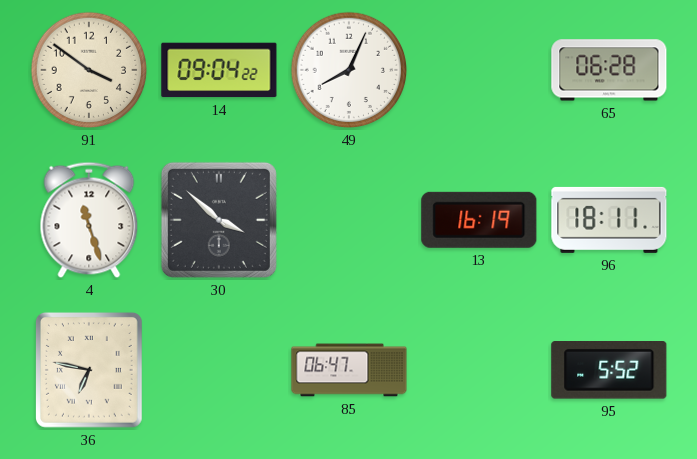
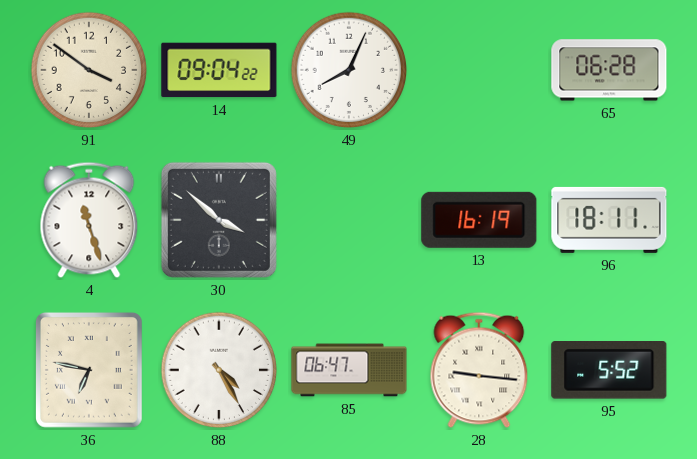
88: none -> 4:25 (219, 370)
28: none -> 9:16 (479, 370)
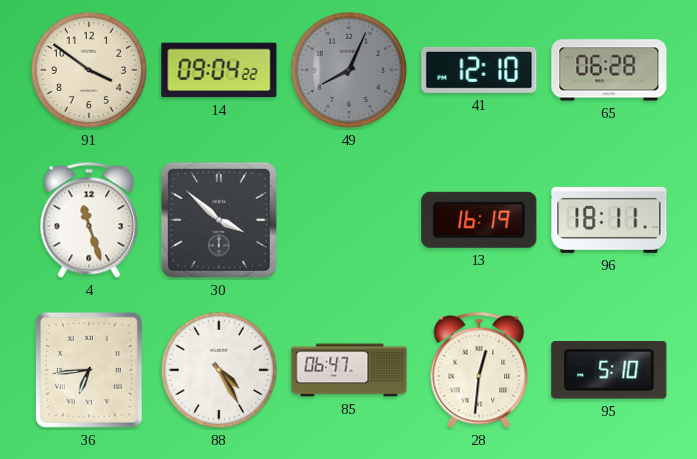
49 dial: white -> grey (349, 70)
41: none -> 12:10 (479, 70)
36: 6:47 -> 6:44 (89, 370)
28: 9:16 -> 12:31 (479, 370)
95: 5:52 -> 5:10 (609, 371)
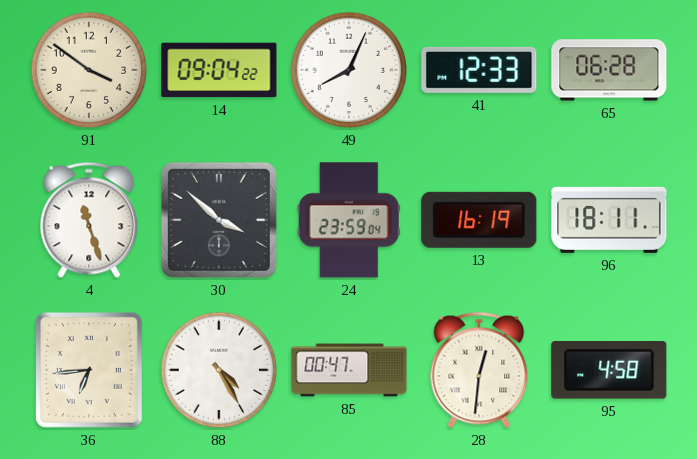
49 dial: grey -> white (349, 70)
41: 12:10 -> 12:33 (479, 70)
24: none -> 23:59 (349, 220)
85: 06:47 -> 00:47 (349, 370)
95: 5:10 -> 4:58 (609, 371)
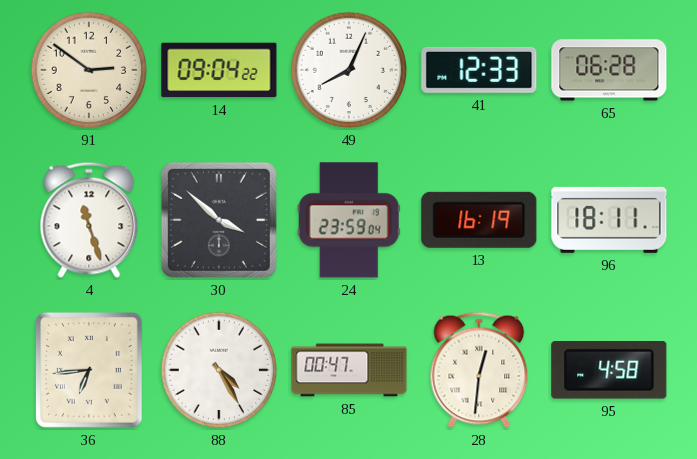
91: 3:51 -> 2:51 (89, 70)
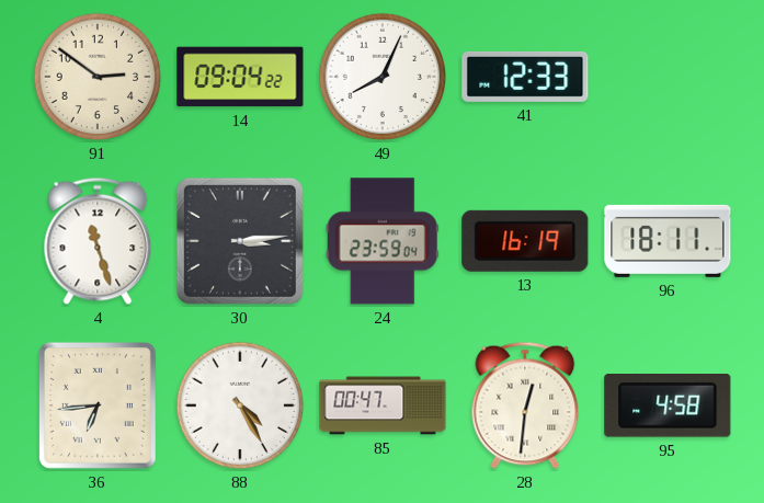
65: 06:28 -> none (609, 70)
30: 3:52 -> 3:14 (240, 241)
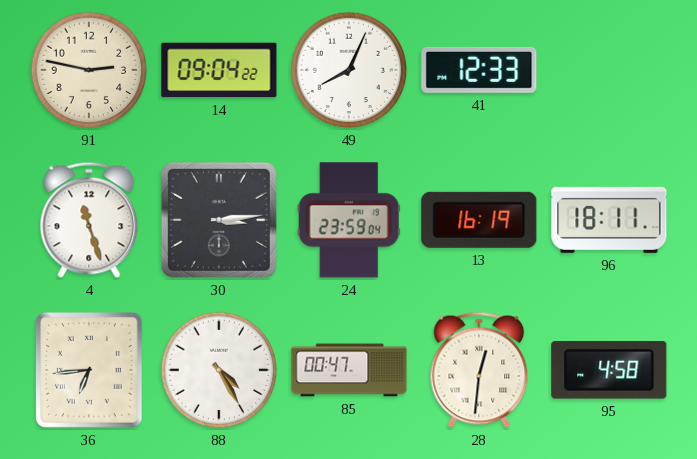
91: 2:51 -> 2:47 (89, 70)
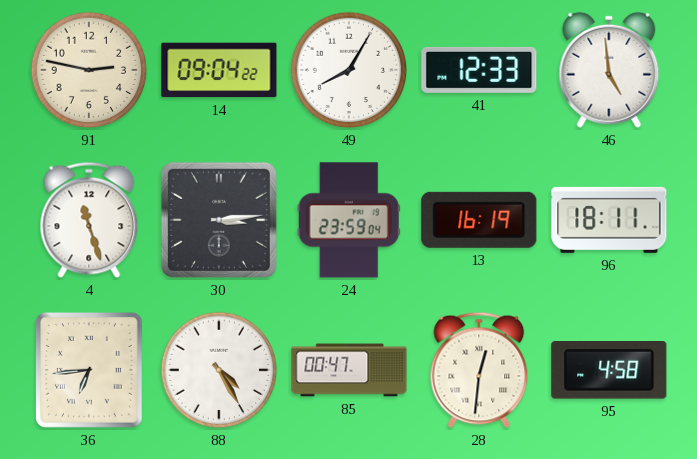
49: 8:04 -> 8:05 (349, 70)
46: none -> 4:59 (609, 70)
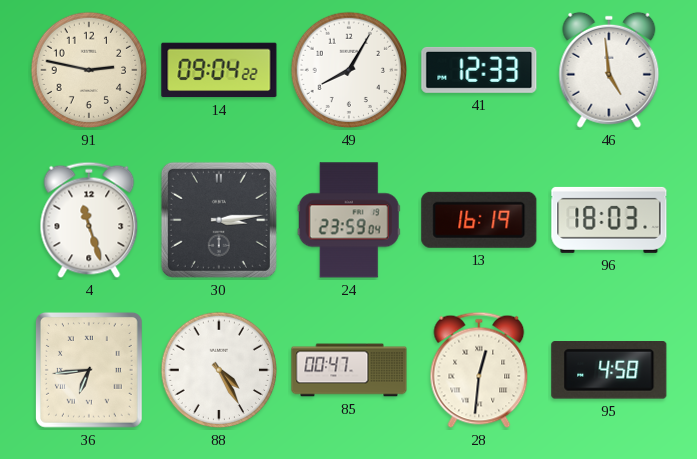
96: 18:11 -> 18:03 (609, 220)
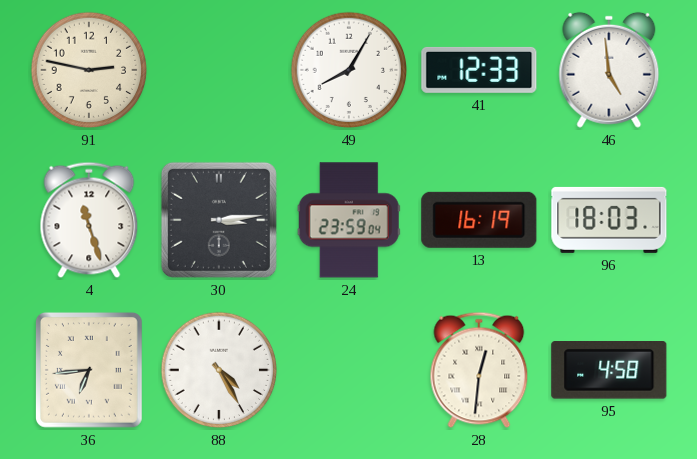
14: 09:04 -> none (219, 70)
85: 00:47 -> none (349, 370)
